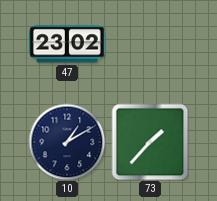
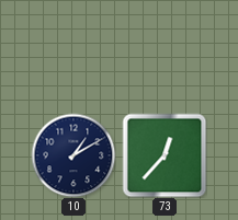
47: 23:02 -> none (67, 44)
73: 1:37 -> 12:37 (165, 155)
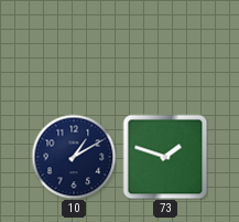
73: 12:37 -> 1:48 (165, 157)
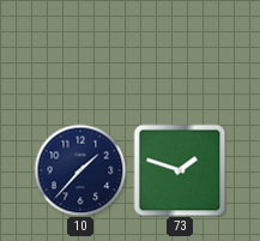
10: 1:10 -> 1:37 (80, 170)
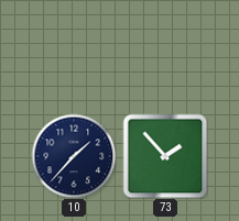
73: 1:48 -> 1:53 (165, 156)
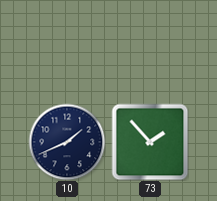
10: 1:37 -> 1:41 (67, 142)
